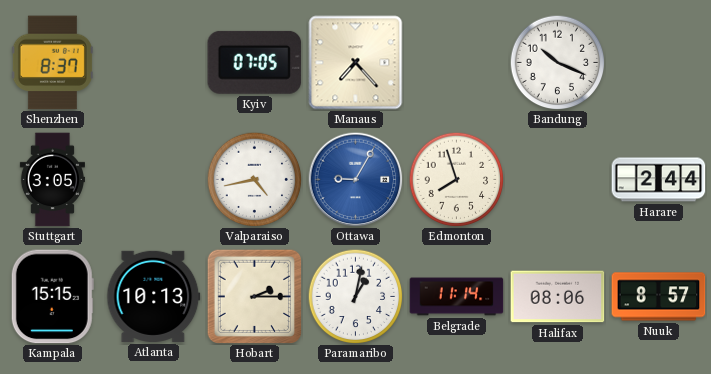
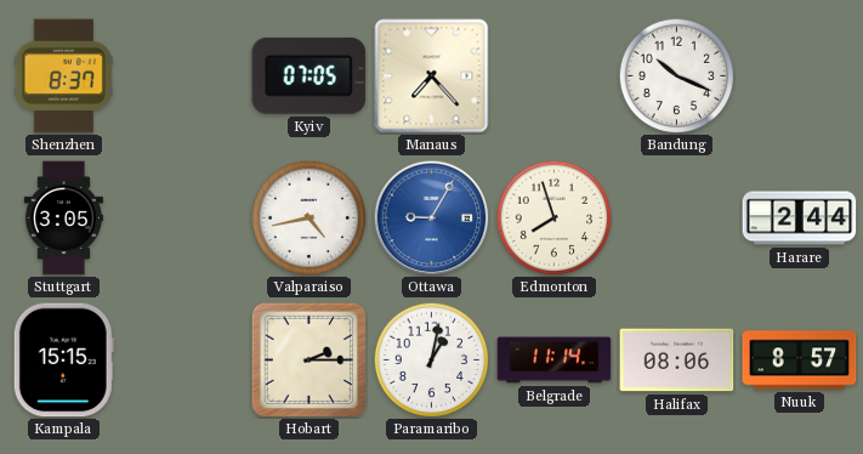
Atlanta: 10:13 -> none (154, 296)
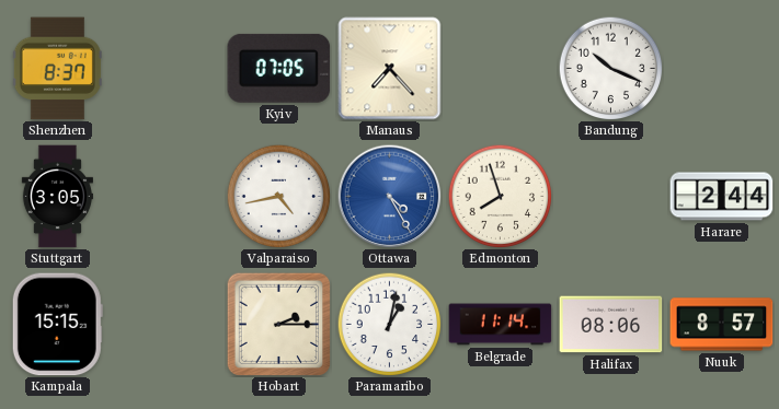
Ottawa: 9:05 -> 4:25 (389, 196)
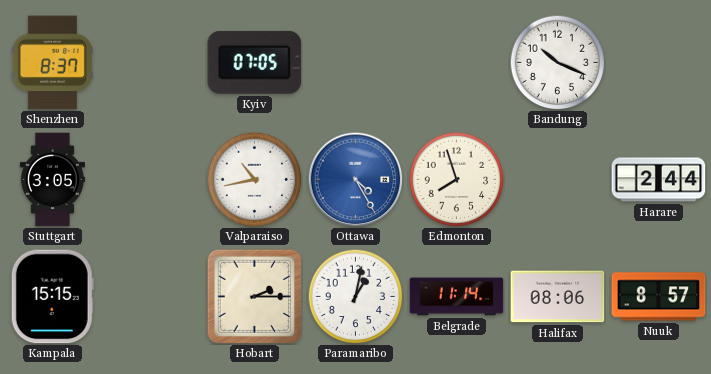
Manaus: 7:23 -> none (390, 69)
Valparaiso: 4:43 -> 10:43 (254, 179)
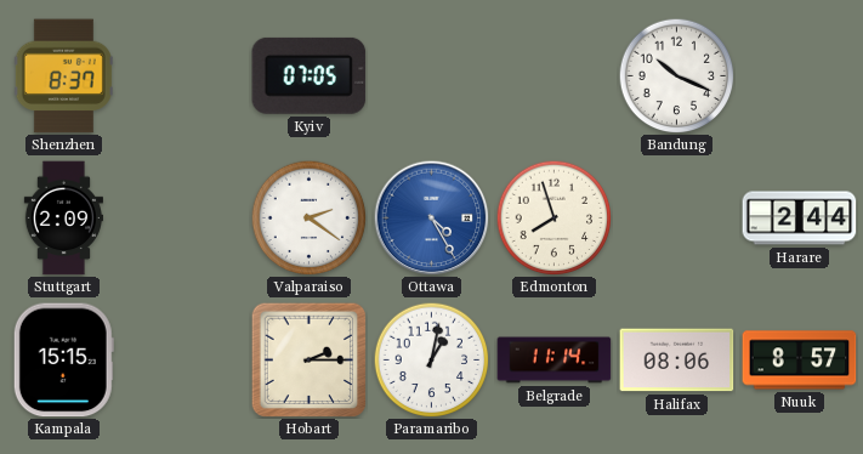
Stuttgart: 3:05 -> 2:09 (63, 219)
Valparaiso: 10:43 -> 2:21 (308, 217)
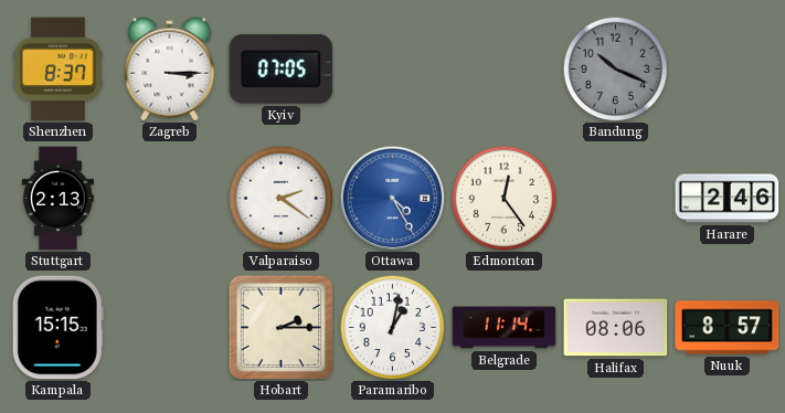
Zagreb: none -> 3:15 (170, 70)
Bandung dial: white -> grey (615, 68)
Stuttgart: 2:09 -> 2:13 (57, 199)
Edmonton: 7:57 -> 12:24 (503, 198)
Harare: 2:44 -> 2:46 (728, 199)
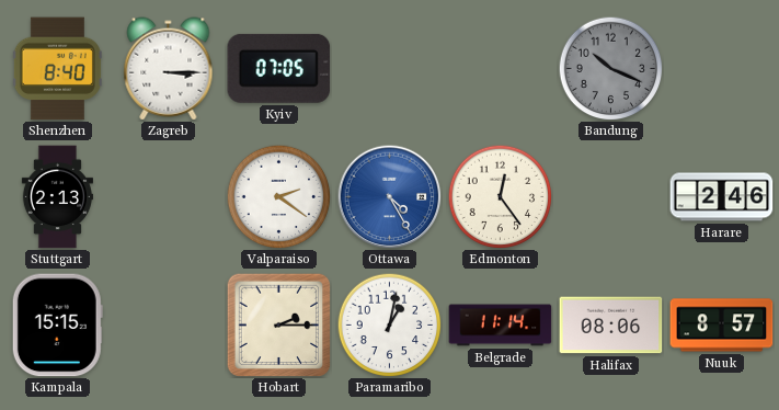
Shenzhen: 8:37 -> 8:40 (57, 69)
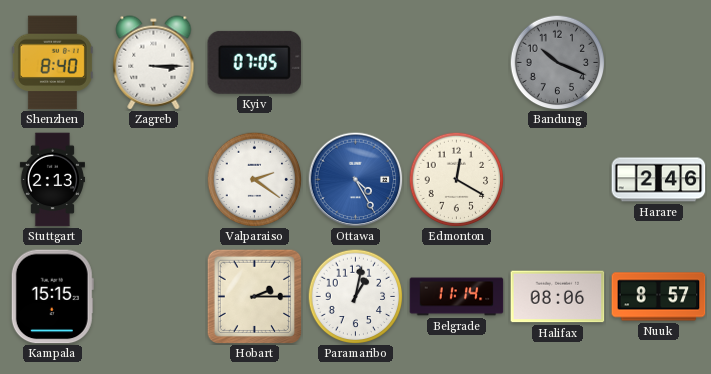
Edmonton: 12:24 -> 12:20 (456, 179)
